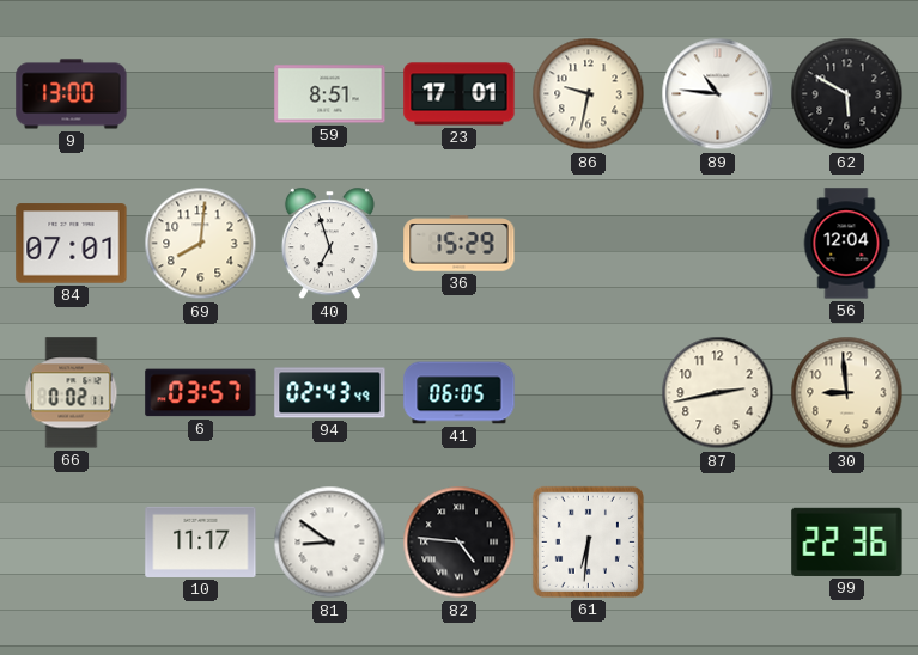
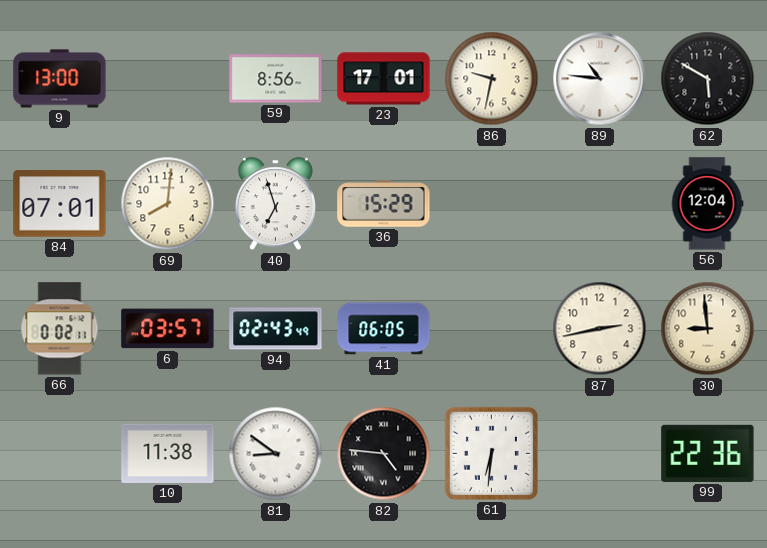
59: 8:51 -> 8:56 (276, 79)
10: 11:17 -> 11:38 (168, 453)
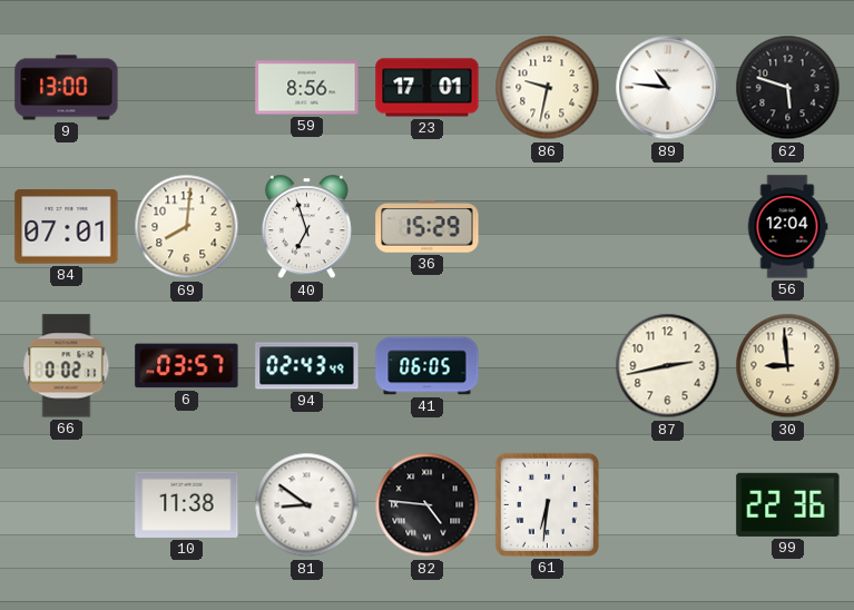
62: 5:50 -> 5:48 (788, 88)
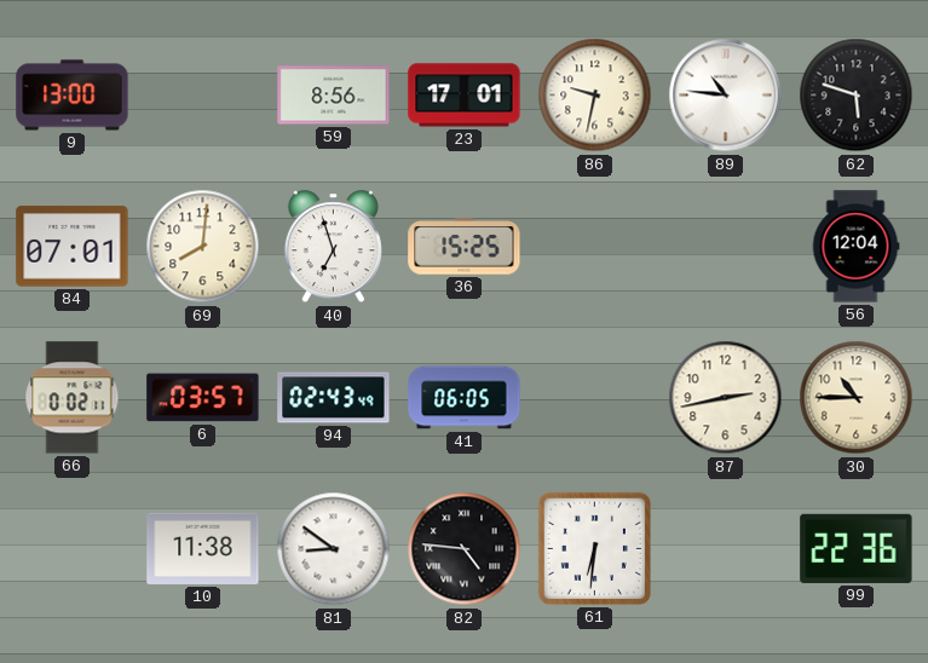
36: 15:29 -> 15:25 (465, 247)
30: 8:59 -> 10:45 (857, 398)
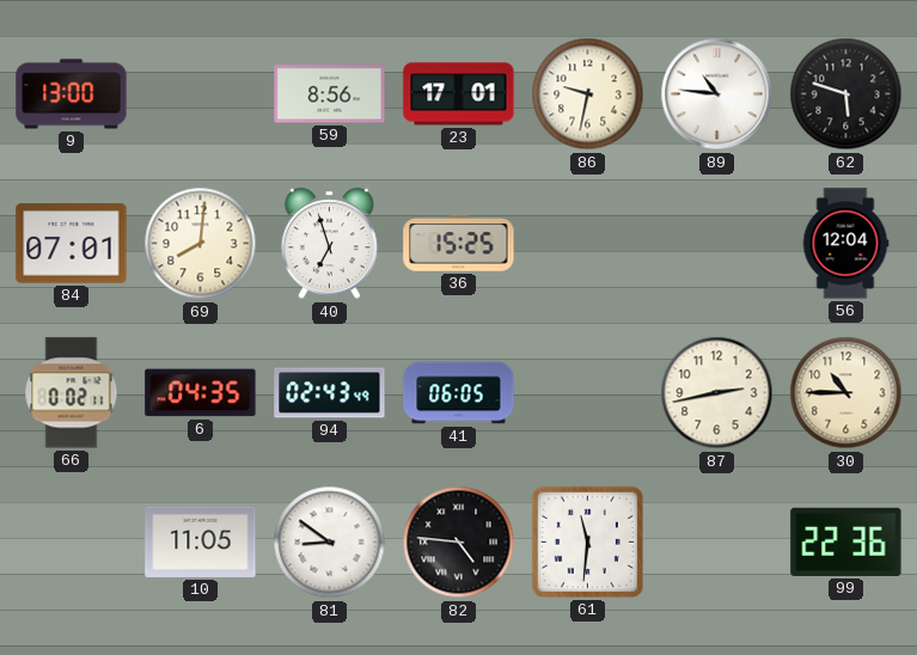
6: 03:57 -> 04:35 (201, 393)
10: 11:38 -> 11:05 (201, 541)
61: 6:31 -> 11:31 (587, 541)
